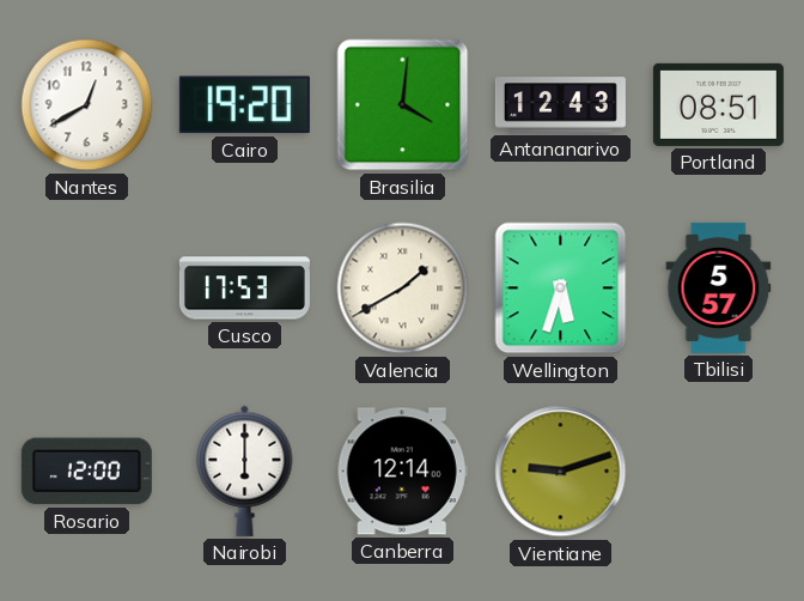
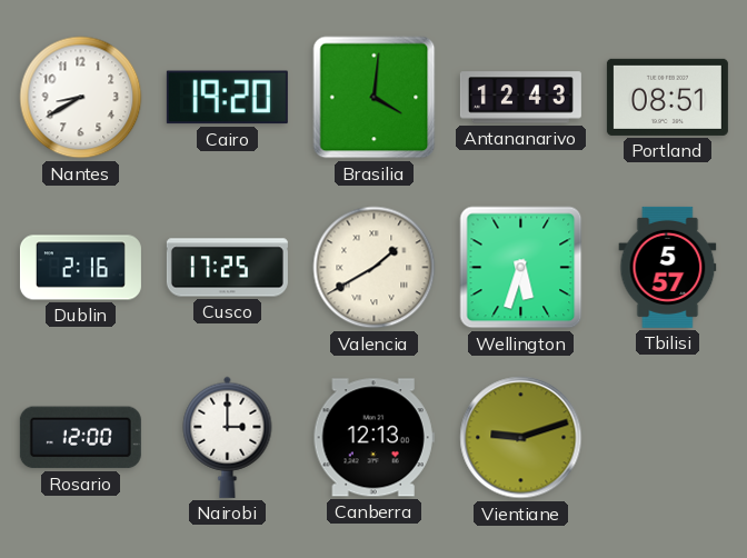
Nantes: 12:40 -> 8:40 (81, 98)
Dublin: none -> 2:16 (80, 268)
Cusco: 17:53 -> 17:25 (227, 268)
Nairobi: 6:00 -> 3:00 (228, 437)
Canberra: 12:14 -> 12:13 (373, 438)
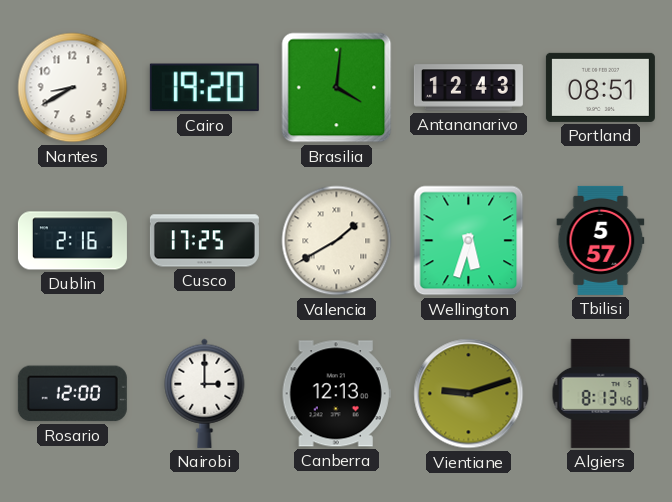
Algiers: none -> 8:13 (601, 393)
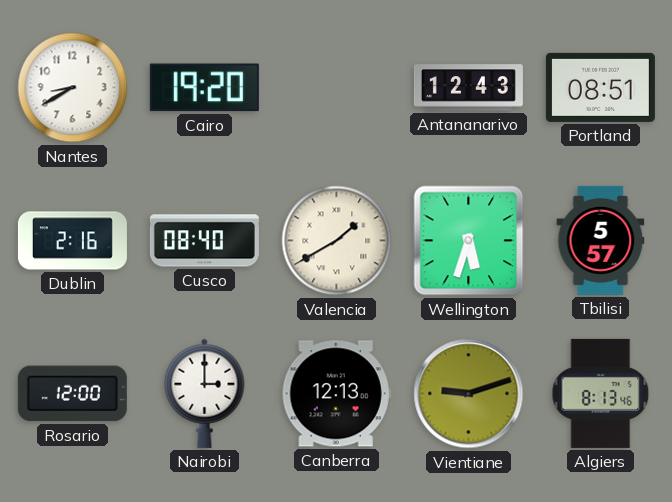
Brasilia: 4:01 -> none (337, 88)
Cusco: 17:25 -> 08:40 (204, 241)
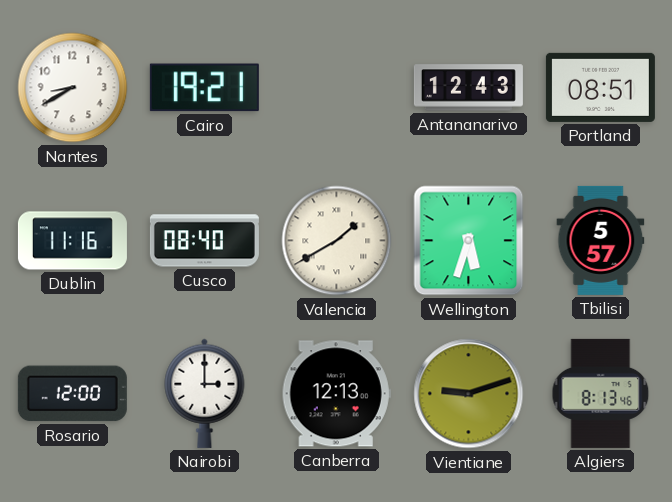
Cairo: 19:20 -> 19:21 (204, 88)
Dublin: 2:16 -> 11:16 (72, 241)
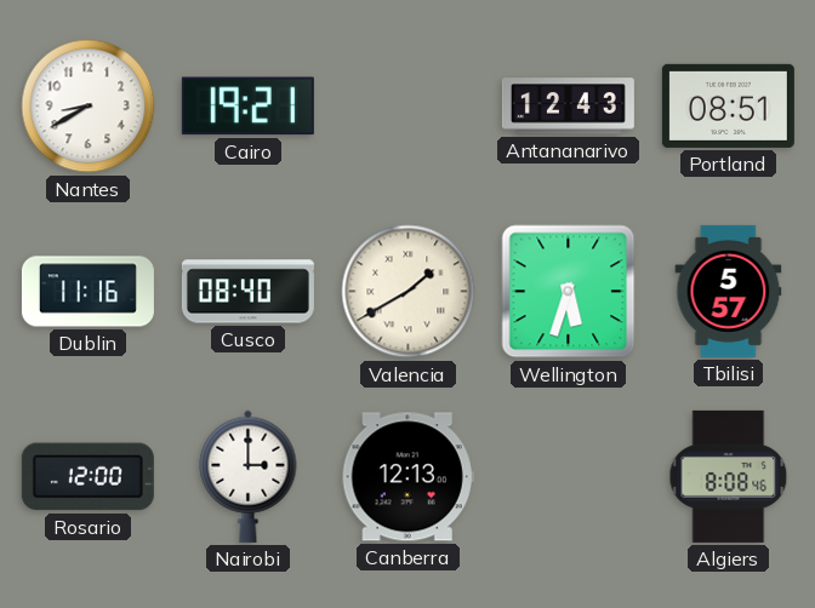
Vientiane: 9:12 -> none (469, 394)
Algiers: 8:13 -> 8:08 (729, 476)
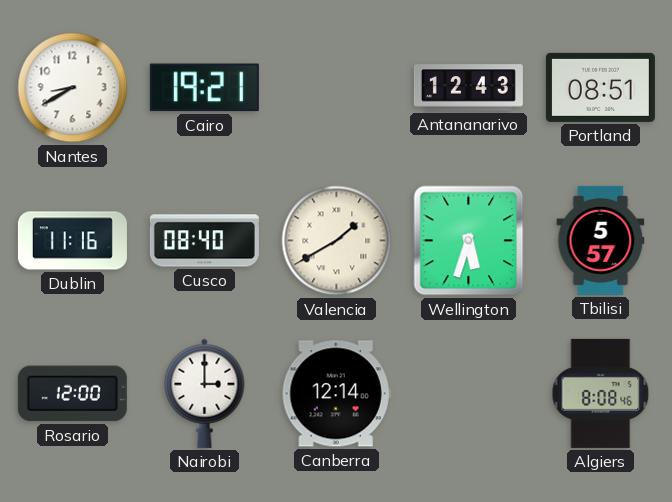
Canberra: 12:13 -> 12:14 (336, 394)
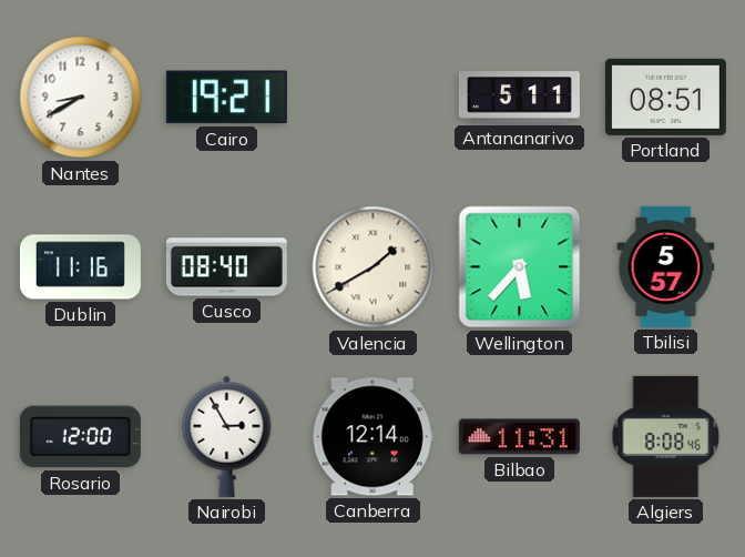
Antananarivo: 12:43 -> 5:11 (519, 98)
Wellington: 5:33 -> 5:37 (520, 267)
Nairobi: 3:00 -> 2:55 (227, 436)
Bilbao: none -> 11:31 (519, 437)
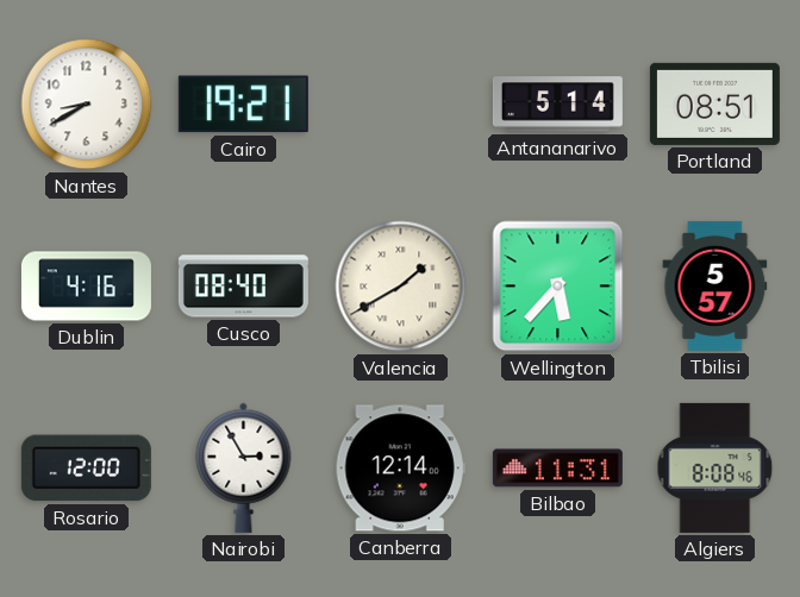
Antananarivo: 5:11 -> 5:14 (557, 105)
Dublin: 11:16 -> 4:16 (86, 287)
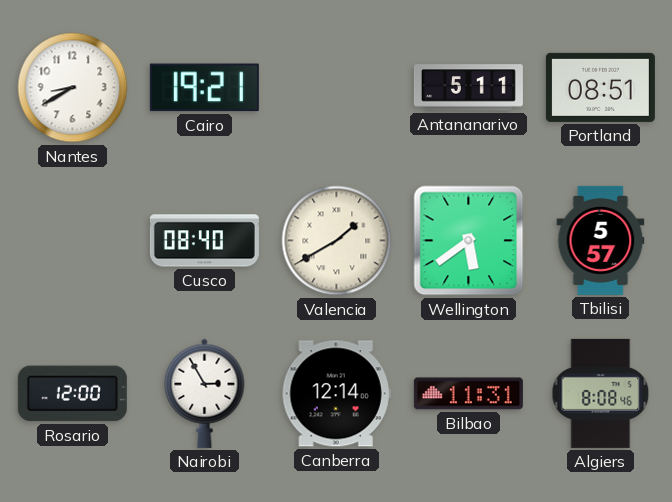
Antananarivo: 5:14 -> 5:11 (468, 88)
Dublin: 4:16 -> none (86, 287)
Wellington: 5:37 -> 5:39 (469, 241)
